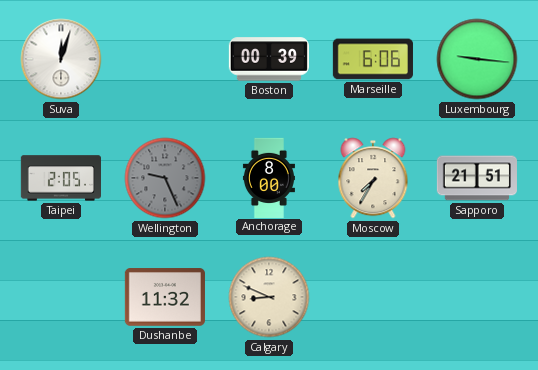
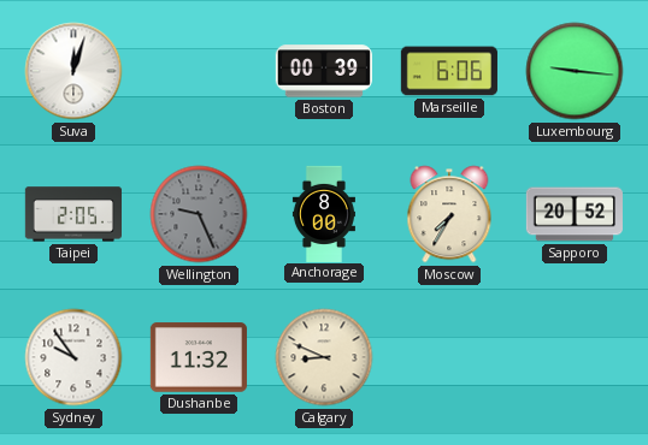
Sapporo: 21:51 -> 20:52 (575, 214)
Sydney: none -> 9:54 (73, 357)
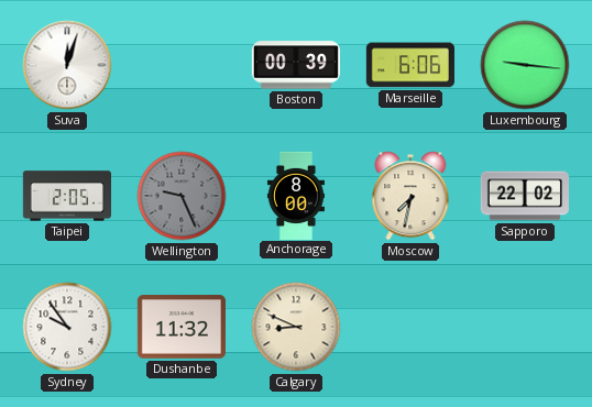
Moscow: 7:35 -> 7:32 (410, 196)
Sapporo: 20:52 -> 22:02 (525, 196)
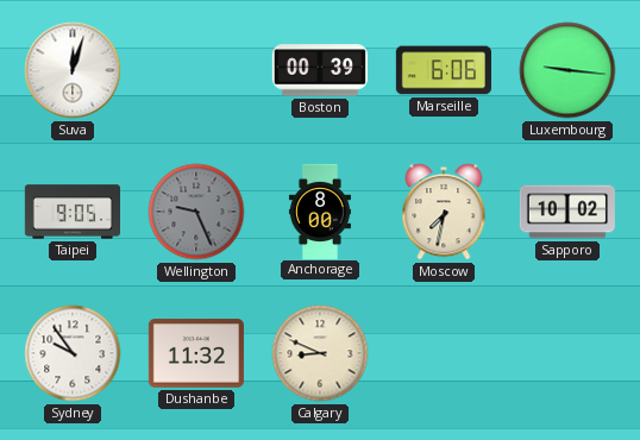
Taipei: 2:05 -> 9:05 (71, 212)
Sapporo: 22:02 -> 10:02 (567, 212)
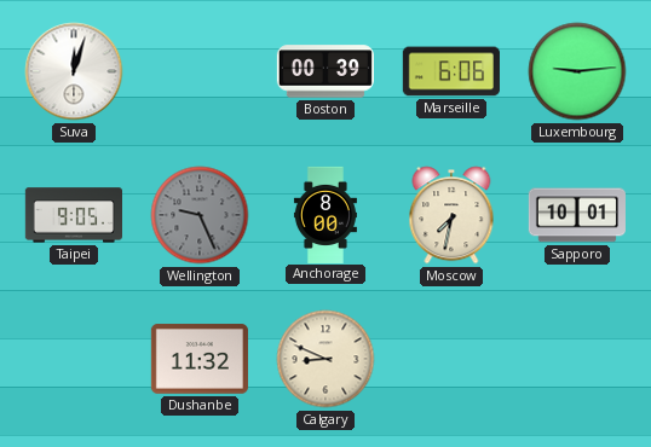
Luxembourg: 9:16 -> 9:14 (577, 71)
Sapporo: 10:02 -> 10:01 (577, 215)
Sydney: 9:54 -> none (73, 353)
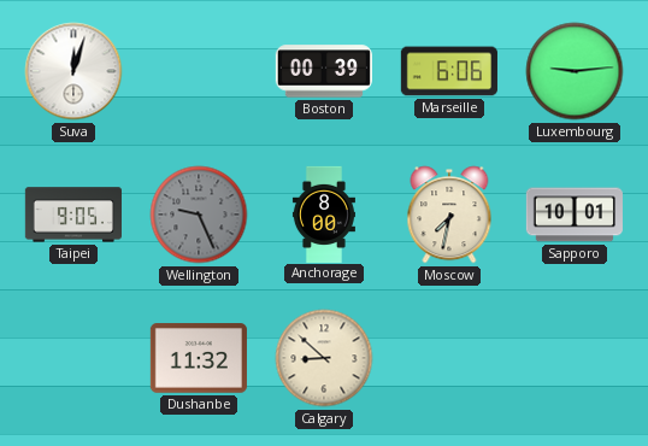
Calgary: 8:49 -> 8:52 (324, 358)
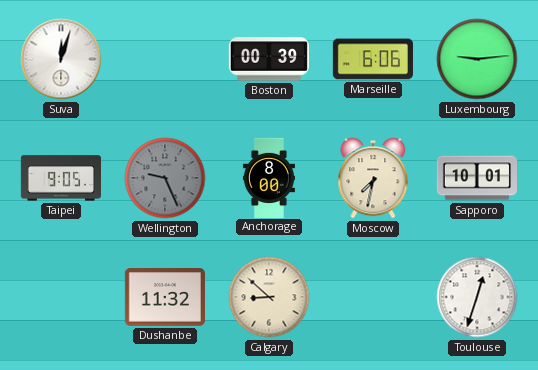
Toulouse: none -> 12:33 (477, 297)
